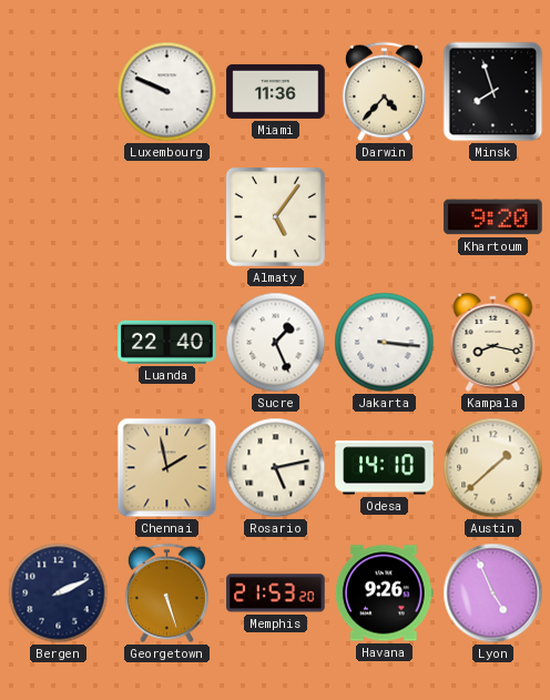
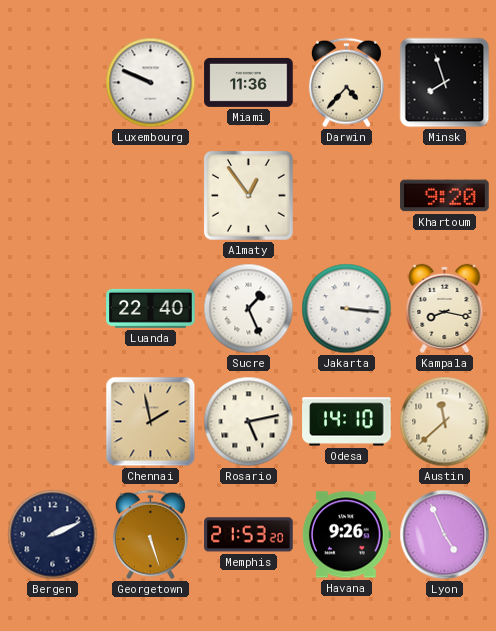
Almaty: 5:06 -> 12:54 (248, 195)
Austin: 1:38 -> 11:38 (445, 422)
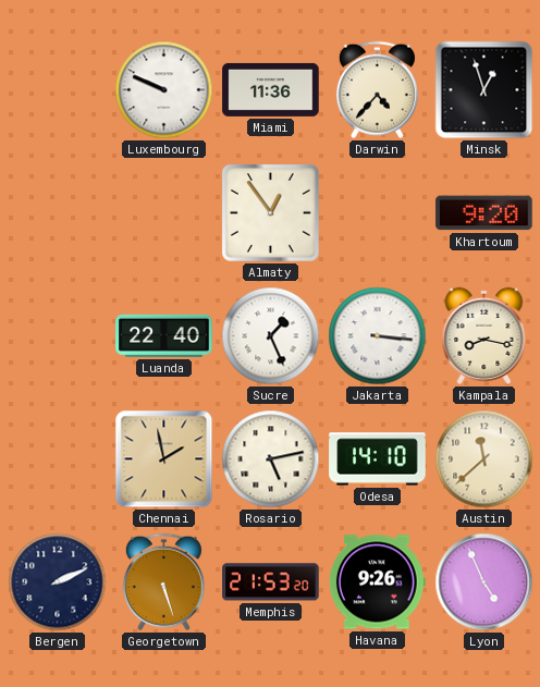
Minsk: 7:57 -> 12:57 (484, 90)
